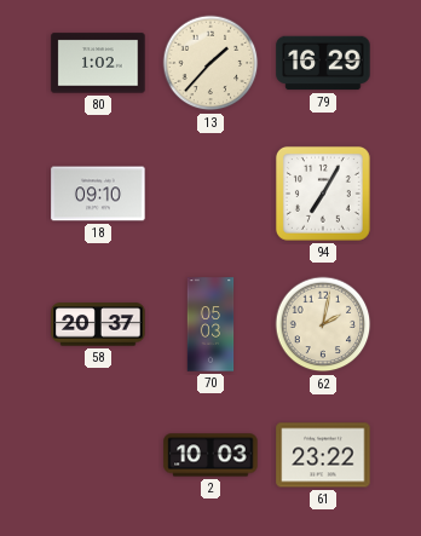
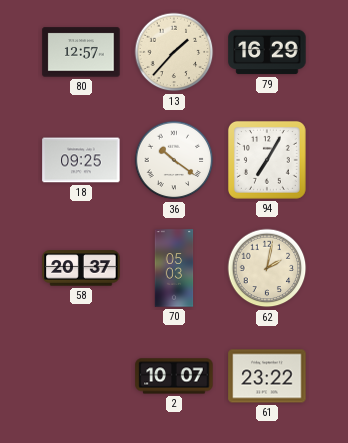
80: 1:02 -> 12:57 (81, 52)
18: 09:10 -> 09:25 (81, 160)
36: none -> 10:21 (174, 160)
2: 10:03 -> 10:07 (174, 376)
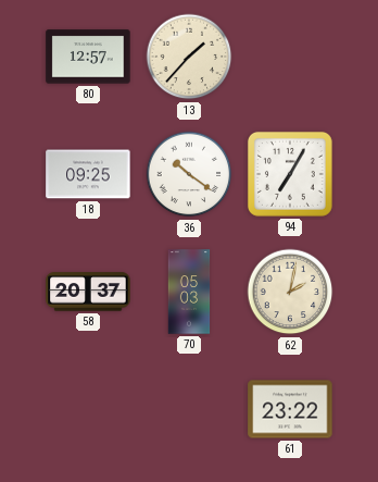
79: 16:29 -> none (267, 52)
2: 10:07 -> none (174, 376)
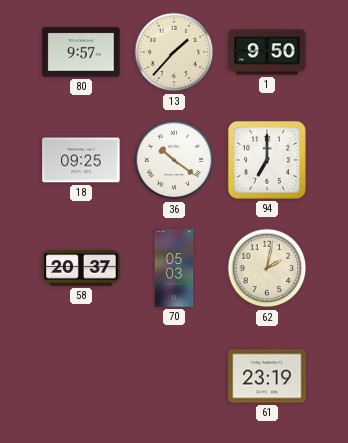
80: 12:57 -> 9:57 (81, 52)
1: none -> 9:50 (267, 52)
94: 7:05 -> 7:00 (267, 160)
61: 23:22 -> 23:19 (267, 376)
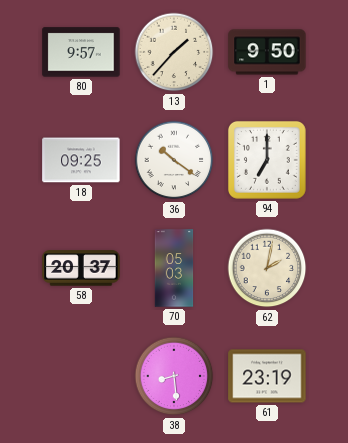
38: none -> 8:29 (174, 376)
